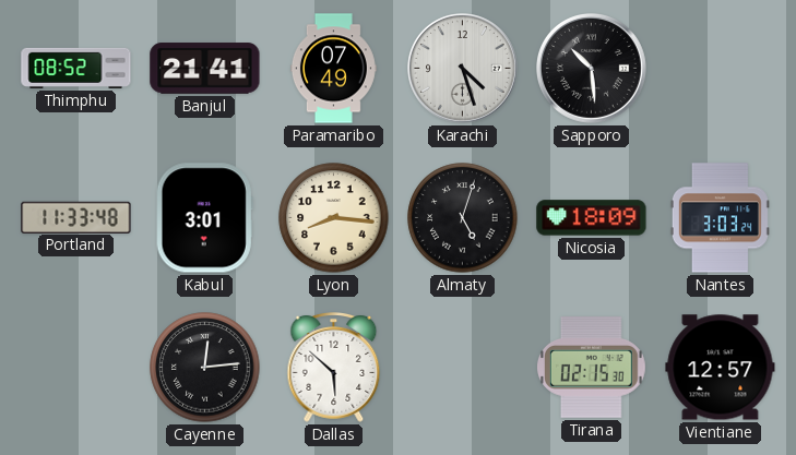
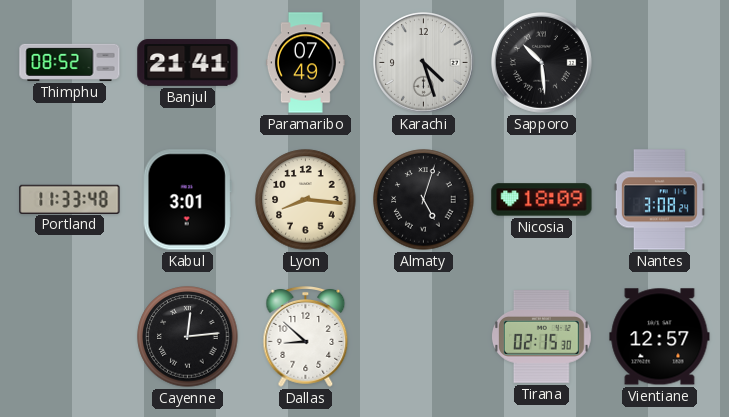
Nantes: 3:03 -> 3:08 (659, 200)
Dallas: 5:52 -> 8:52 (306, 337)
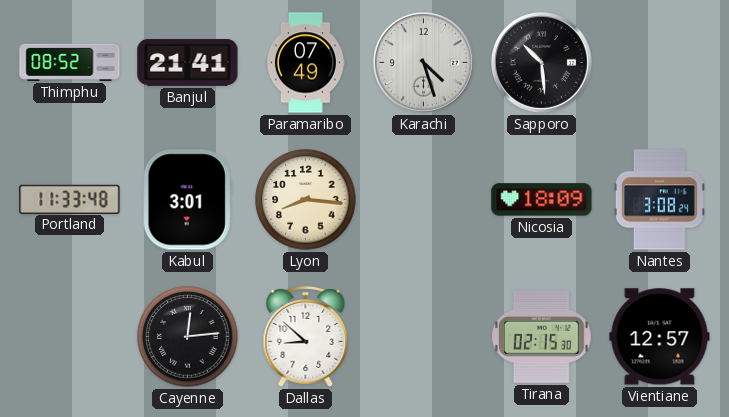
Almaty: 5:03 -> none (424, 200)
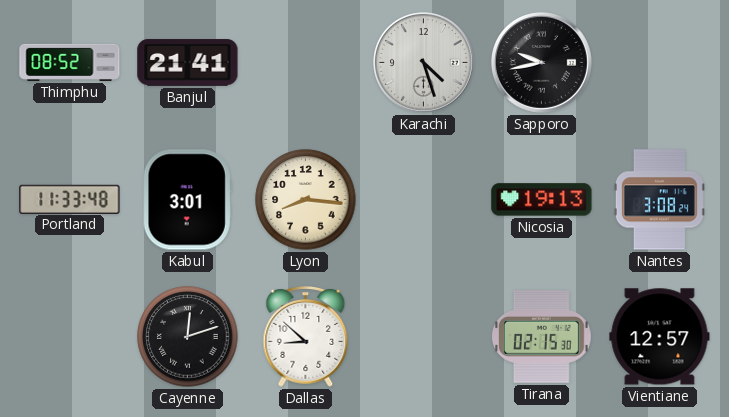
Paramaribo: 07:49 -> none (305, 63)
Sapporo: 10:29 -> 9:43 (542, 63)
Nicosia: 18:09 -> 19:13 (542, 200)
Cayenne: 12:14 -> 12:12 (188, 337)
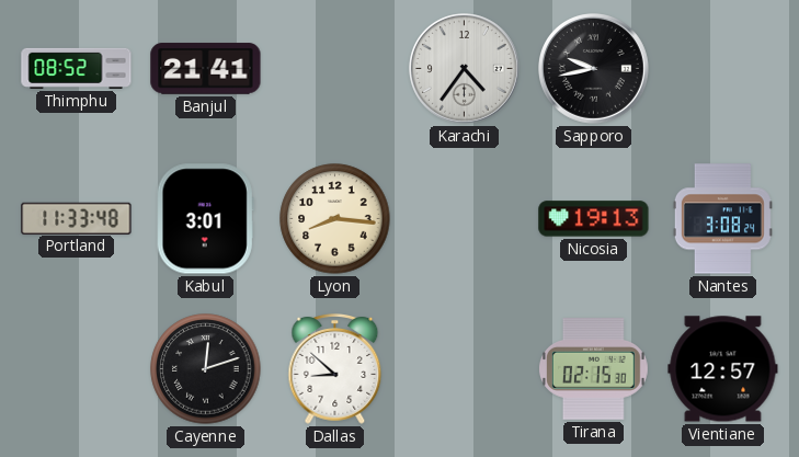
Karachi: 4:27 -> 4:36 (465, 69)
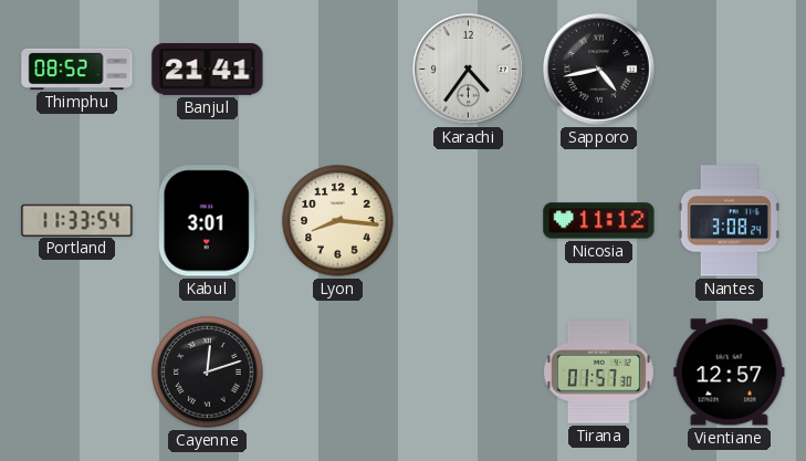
Sapporo: 9:43 -> 4:43 (599, 70)
Portland: 11:33:48 -> 11:33:54 (77, 220)
Nicosia: 19:13 -> 11:12 (599, 221)
Dallas: 8:52 -> none (335, 369)
Tirana: 02:15 -> 01:57 (598, 373)
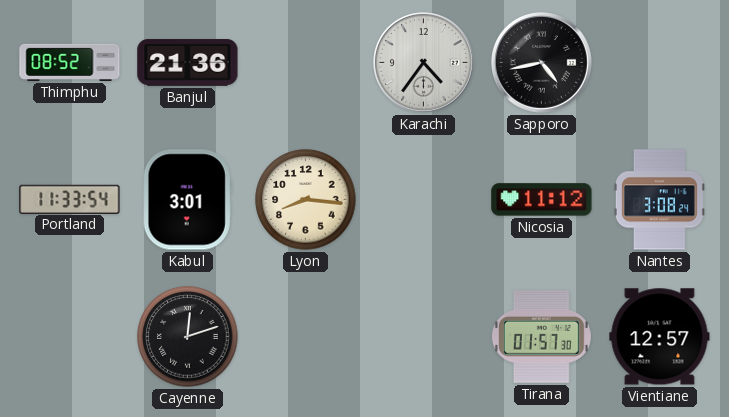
Banjul: 21:41 -> 21:36 (188, 63)
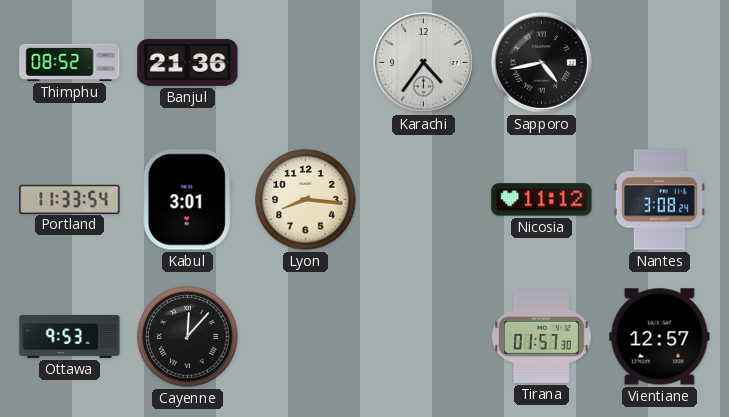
Ottawa: none -> 9:53 (70, 336)
Cayenne: 12:12 -> 12:07 (188, 337)
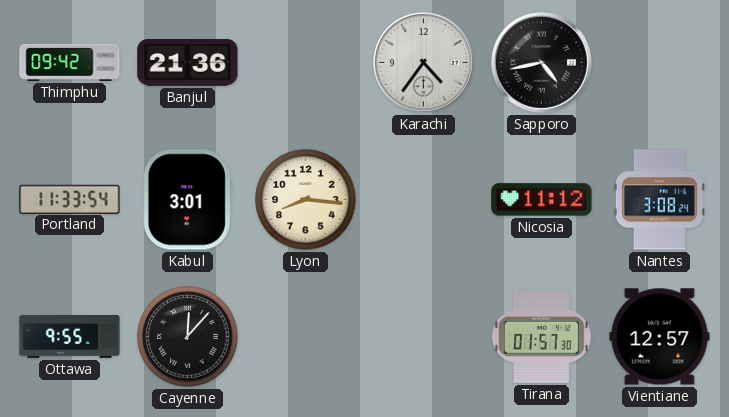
Thimphu: 08:52 -> 09:42 (70, 62)
Ottawa: 9:53 -> 9:55 (70, 336)
